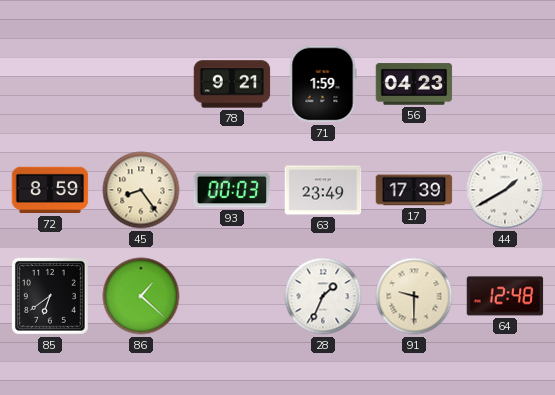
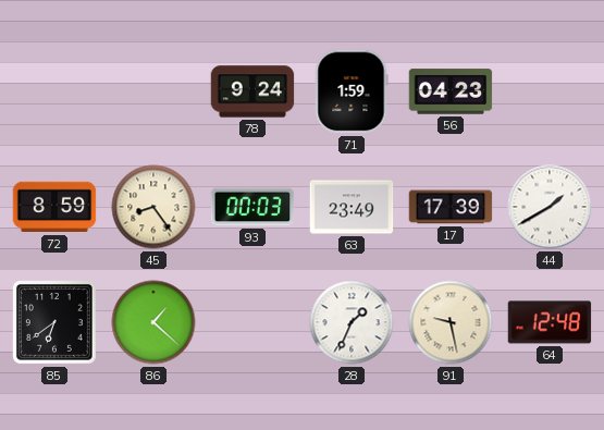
78: 9:21 -> 9:24 (252, 91)
91: 9:30 -> 9:28 (451, 322)
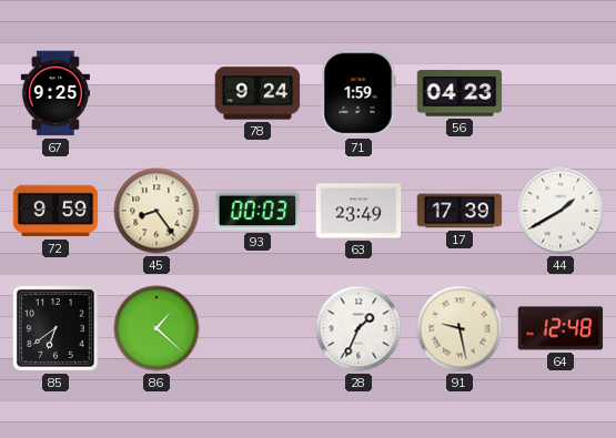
67: none -> 9:25 (54, 93)
72: 8:59 -> 9:59 (55, 211)
